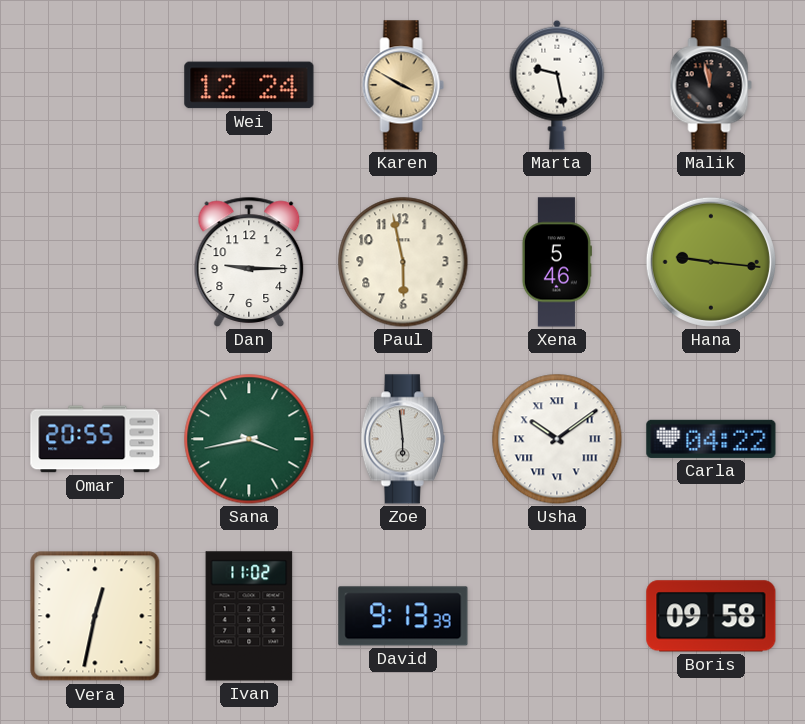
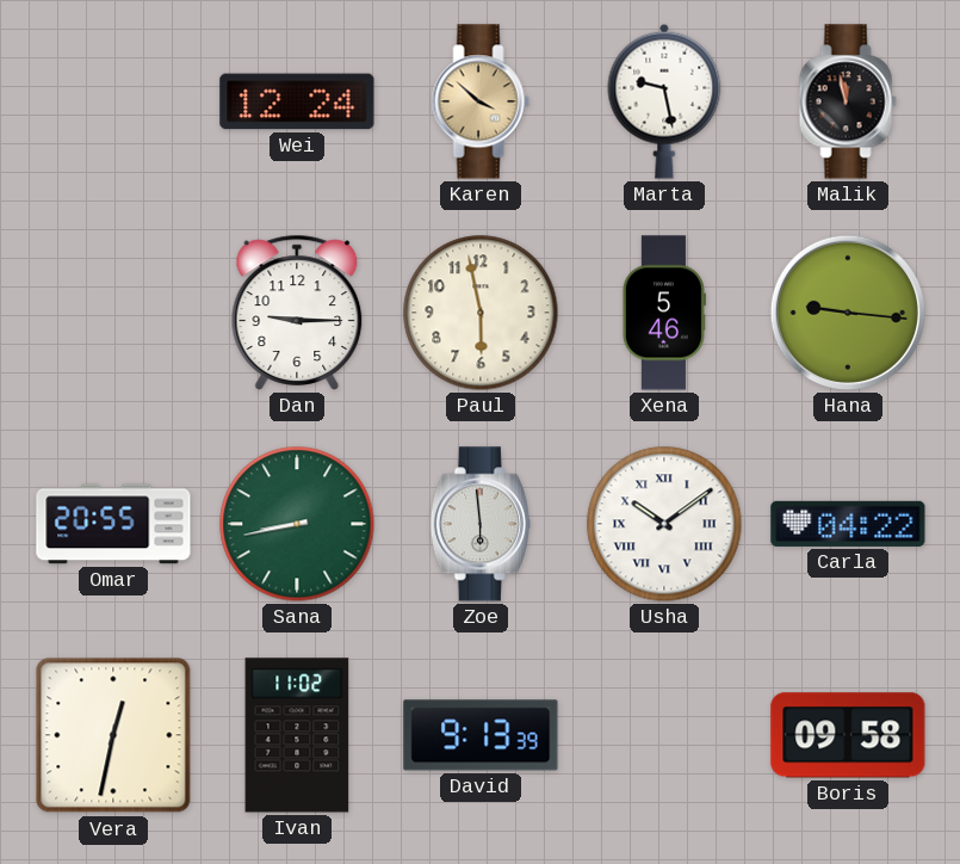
Karen: 3:50 -> 3:52 (481, 101)
Sana: 3:43 -> 8:43 (297, 524)
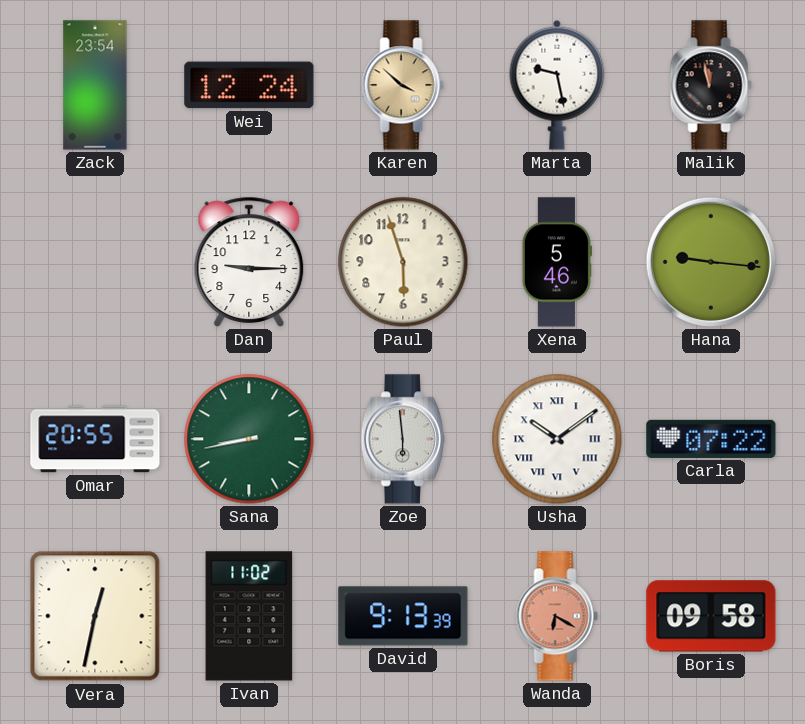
Zack: none -> 23:54 (95, 85)
Paul: 5:58 -> 5:57 (403, 262)
Carla: 04:22 -> 07:22 (711, 439)
Wanda: none -> 6:20 (557, 616)
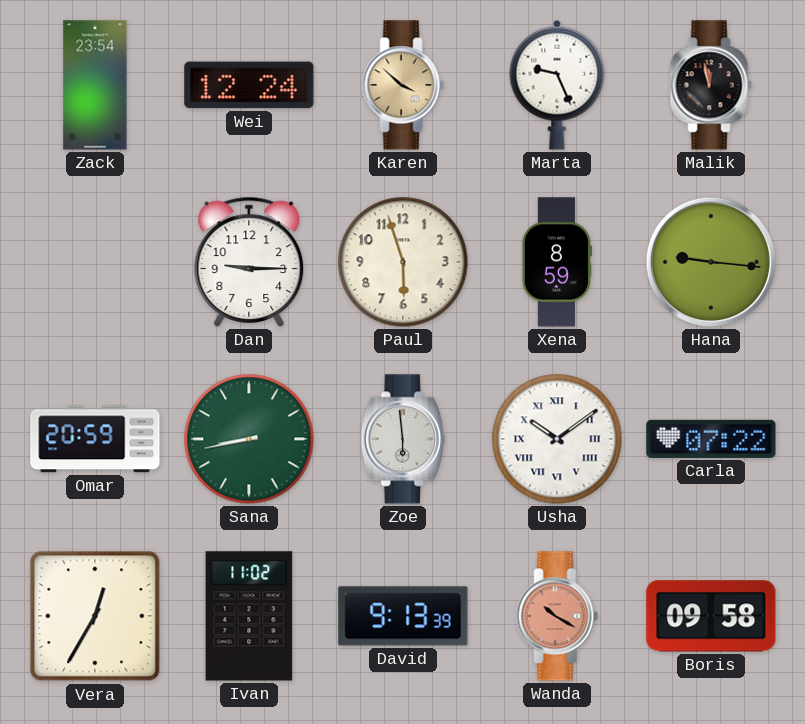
Marta: 9:28 -> 9:26 (557, 85)
Xena: 5:46 -> 8:59 (557, 262)
Omar: 20:55 -> 20:59 (95, 439)
Vera: 12:32 -> 12:35 (95, 616)
Wanda: 6:20 -> 10:20 (557, 616)
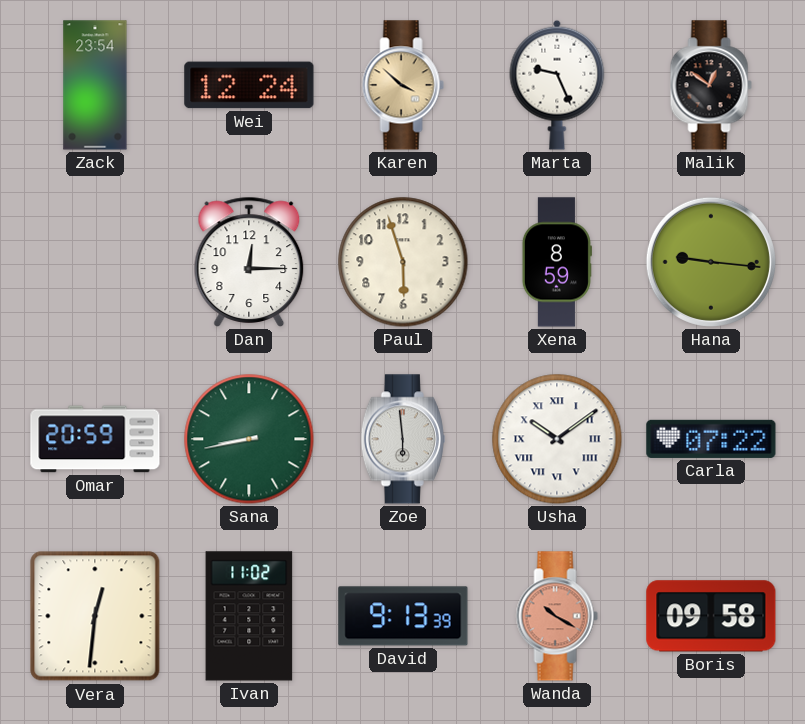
Malik: 11:58 -> 12:51 (711, 85)
Dan: 9:15 -> 12:15 (249, 262)
Vera: 12:35 -> 12:31 (95, 616)
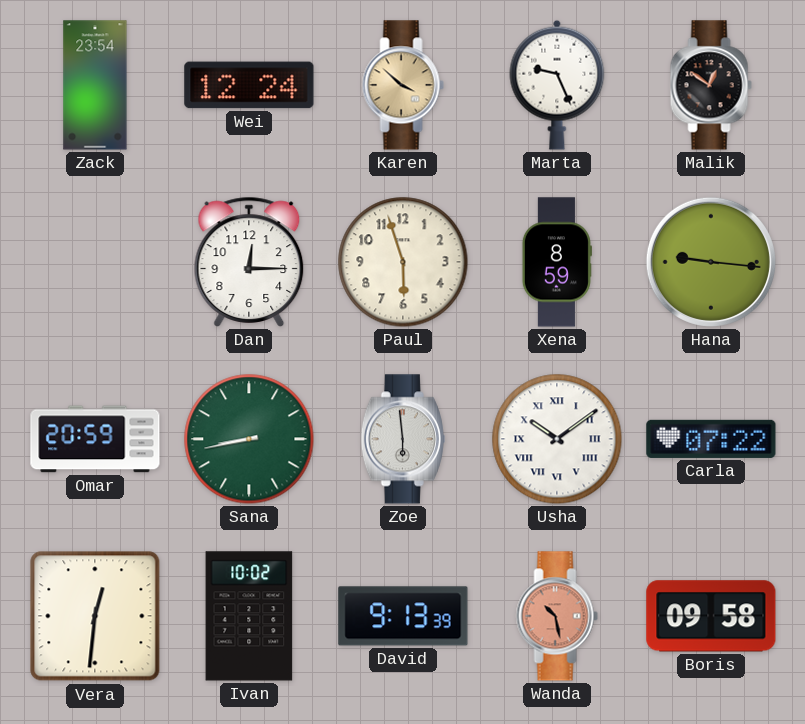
Ivan: 11:02 -> 10:02 (249, 616)
Wanda: 10:20 -> 10:28 (557, 616)
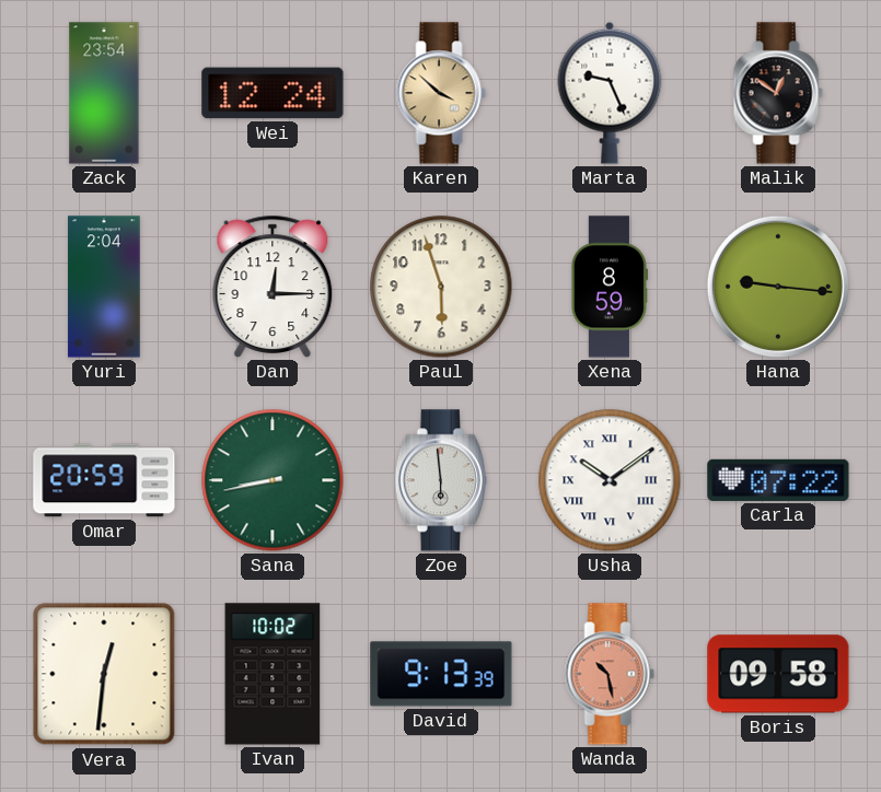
Yuri: none -> 2:04 (104, 287)
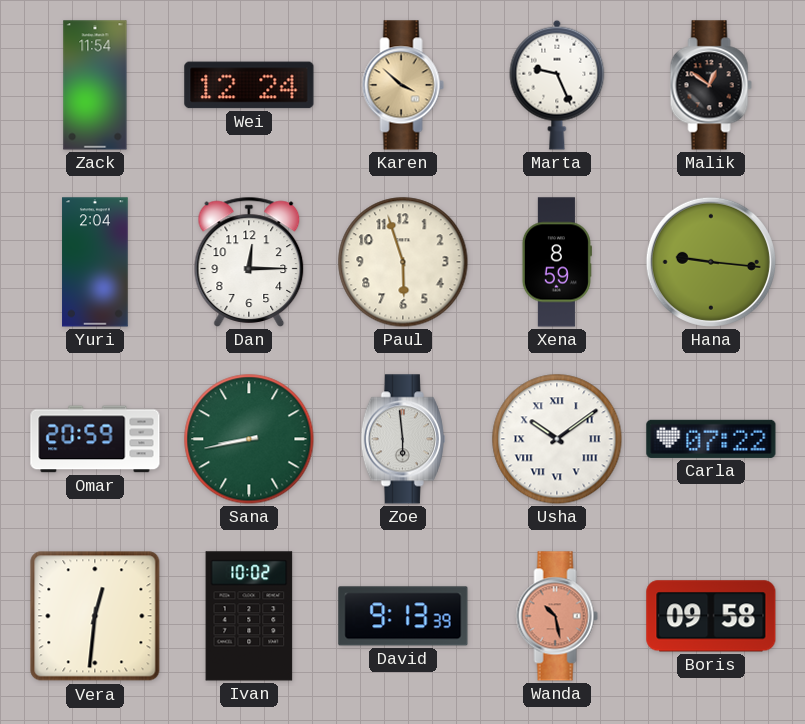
Zack: 23:54 -> 11:54 (95, 85)
